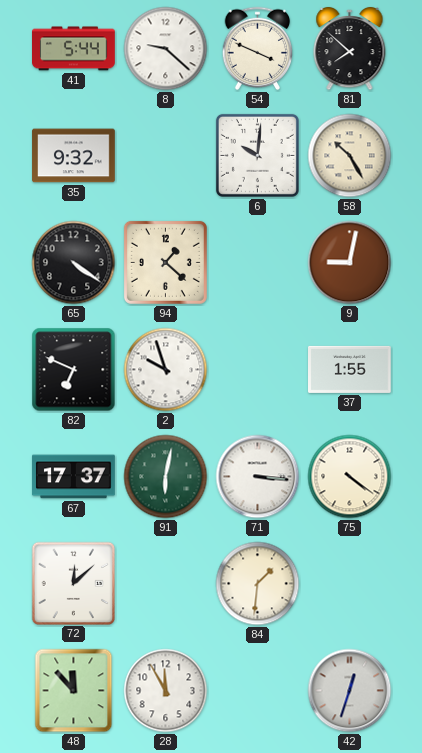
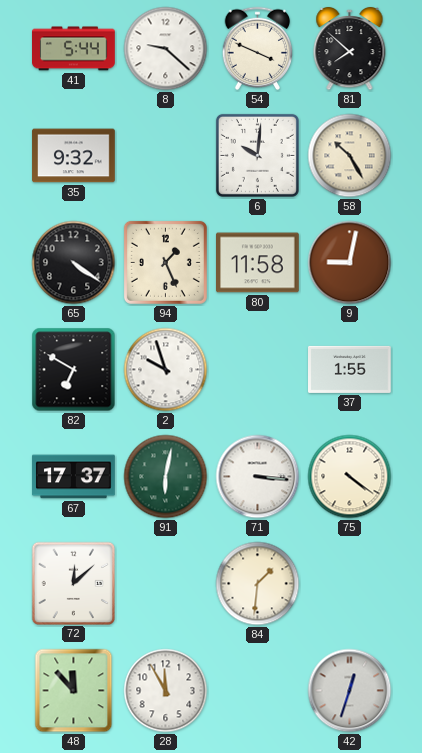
94: 1:22 -> 1:26 (165, 262)
80: none -> 11:58 (258, 263)
82: 6:49 -> 6:50 (74, 370)
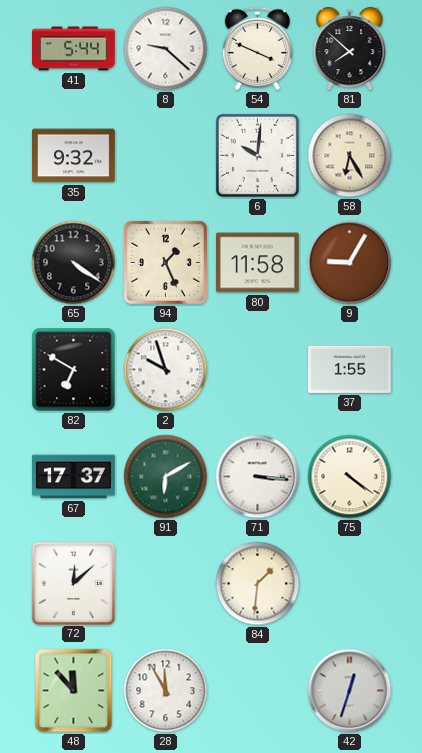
58: 10:25 -> 6:25 (350, 156)
9: 9:02 -> 9:05 (350, 263)
91: 6:02 -> 6:10 (166, 477)
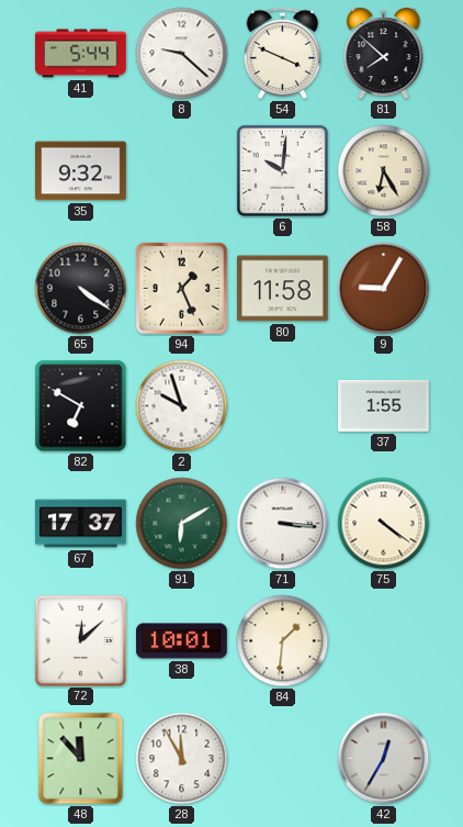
38: none -> 10:01 (182, 641)
42: 12:33 -> 12:35 (384, 759)
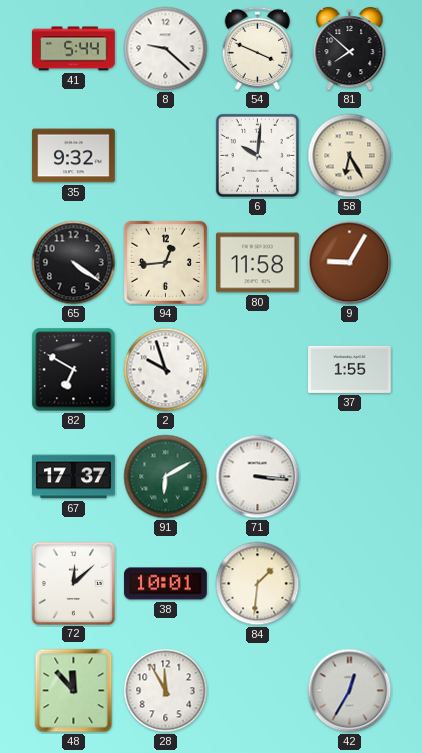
94: 1:26 -> 12:44 (165, 262)
75: 4:21 -> none (384, 524)
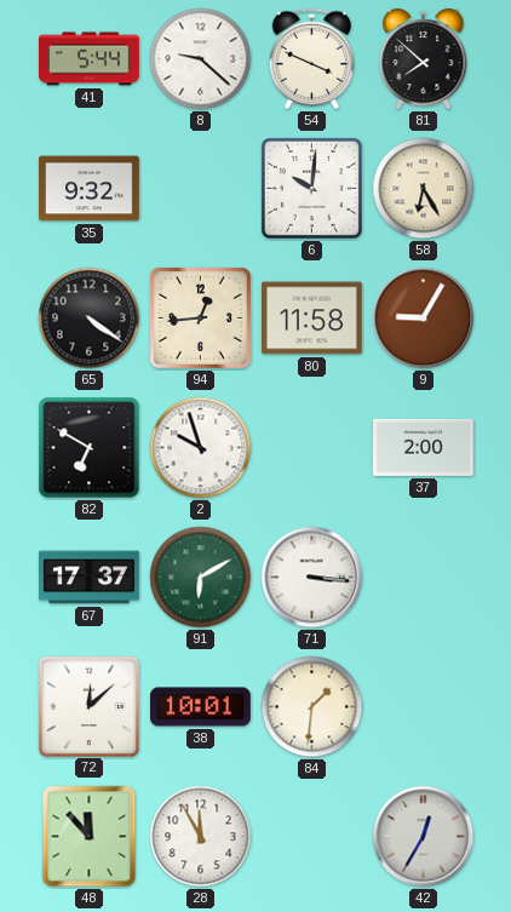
37: 1:55 -> 2:00 (424, 447)
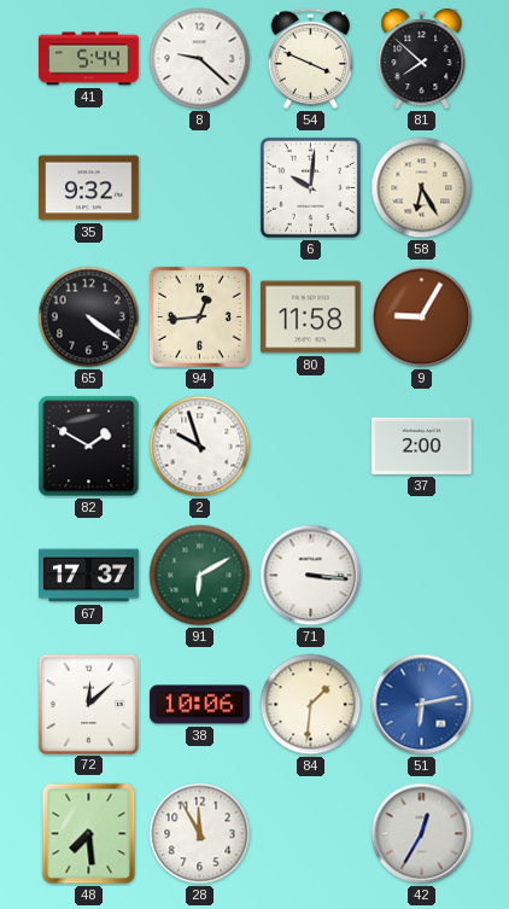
82: 6:50 -> 1:50 (89, 447)
38: 10:01 -> 10:06 (200, 705)
51: none -> 6:13 (422, 705)
48: 11:53 -> 7:29 (89, 834)
